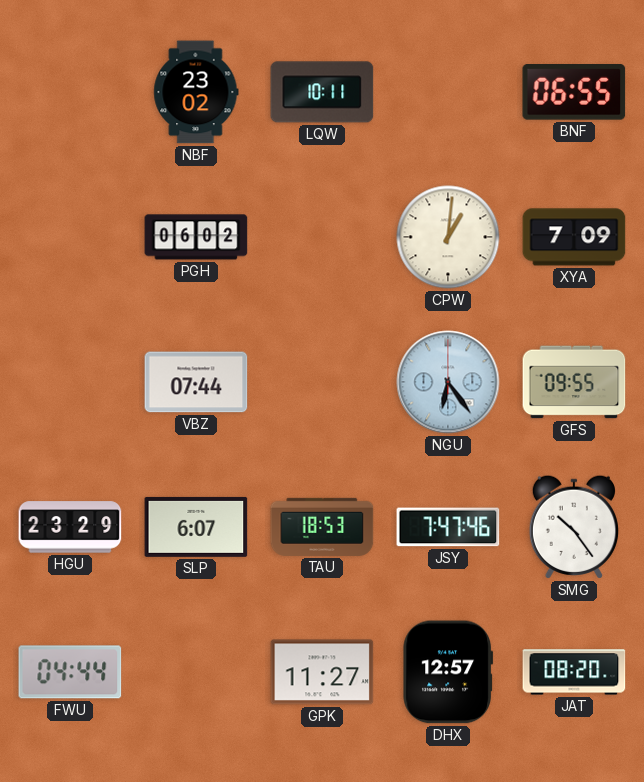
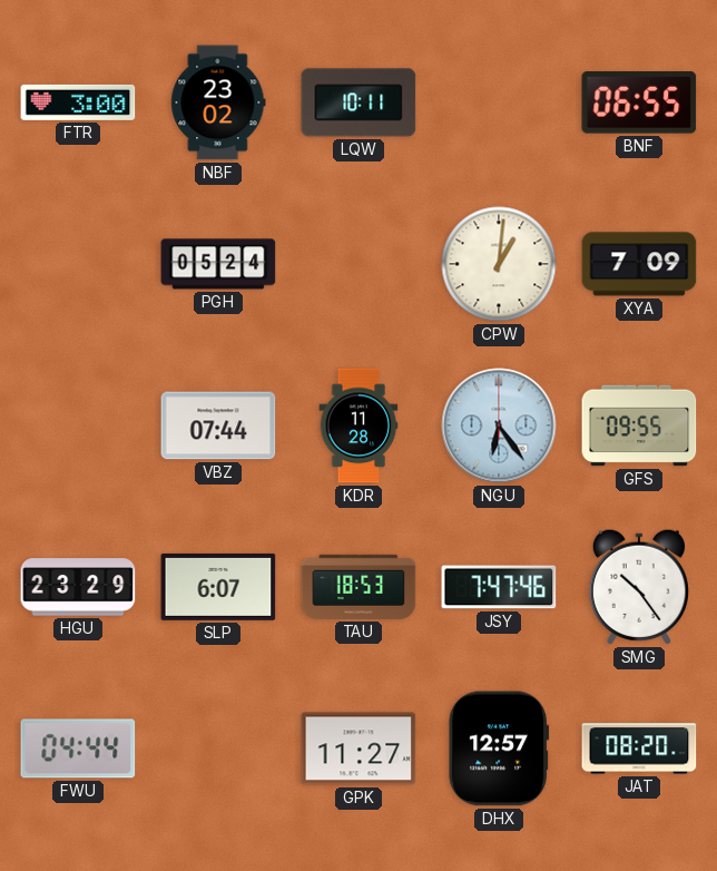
FTR: none -> 3:00 (78, 102)
PGH: 06:02 -> 05:24 (218, 264)
KDR: none -> 11:28 (358, 425)
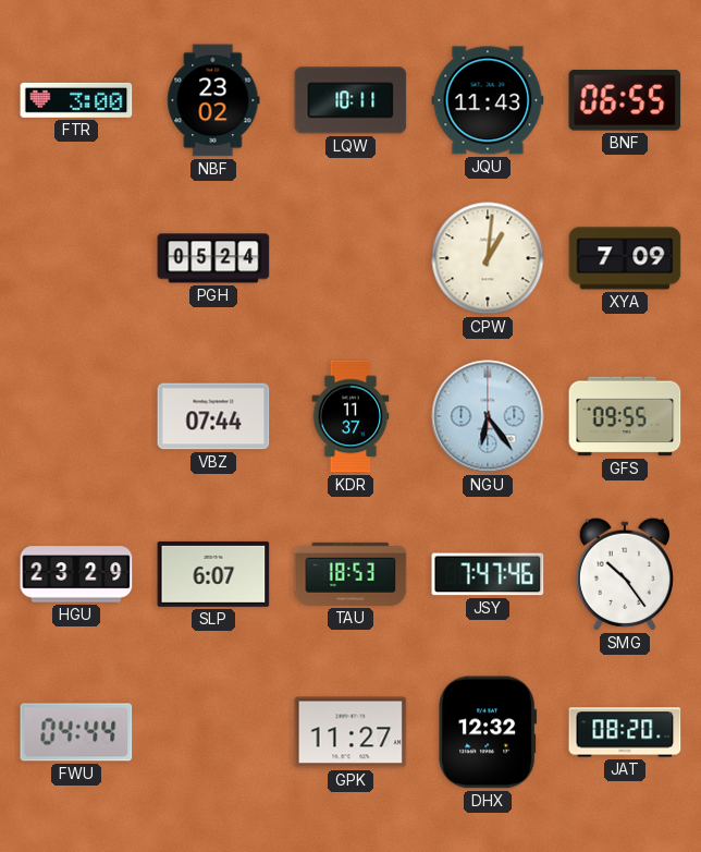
JQU: none -> 11:43 (488, 100)
KDR: 11:28 -> 11:37 (350, 416)
DHX: 12:57 -> 12:32 (488, 732)
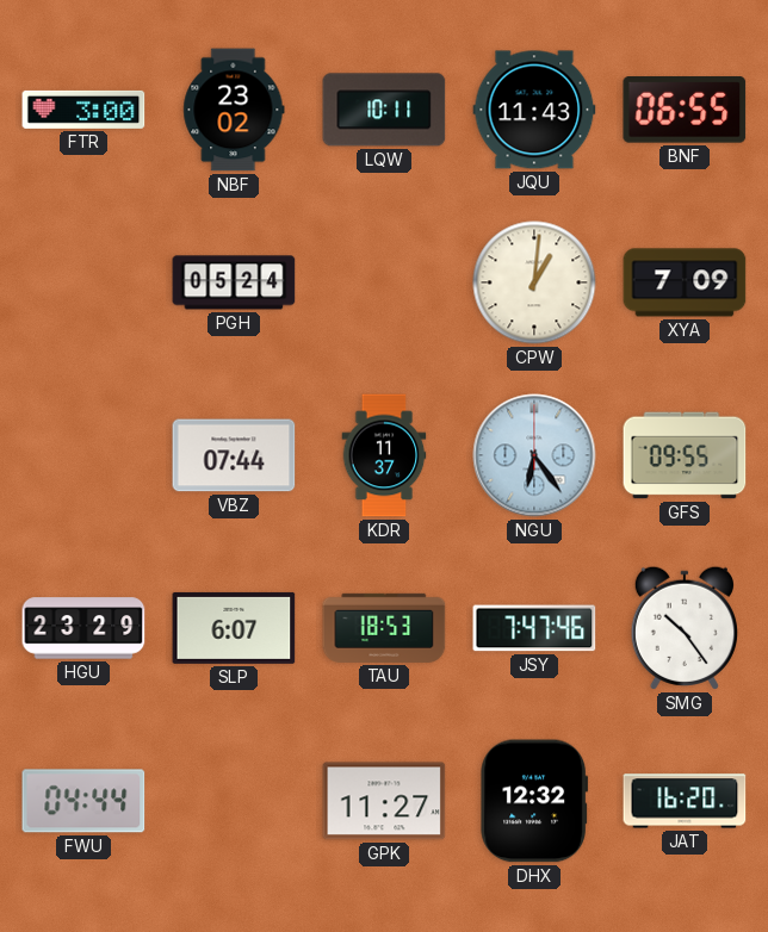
JAT: 08:20 -> 16:20 (685, 801)
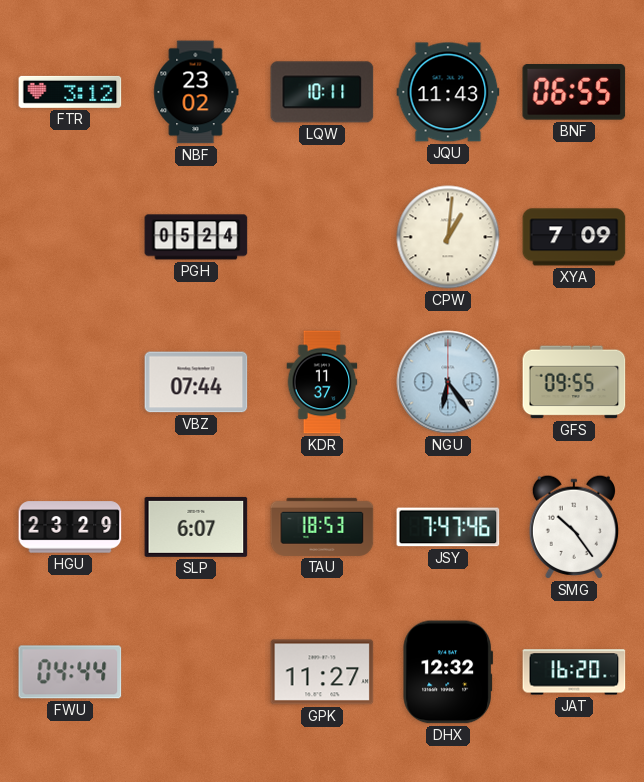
FTR: 3:00 -> 3:12 (70, 92)
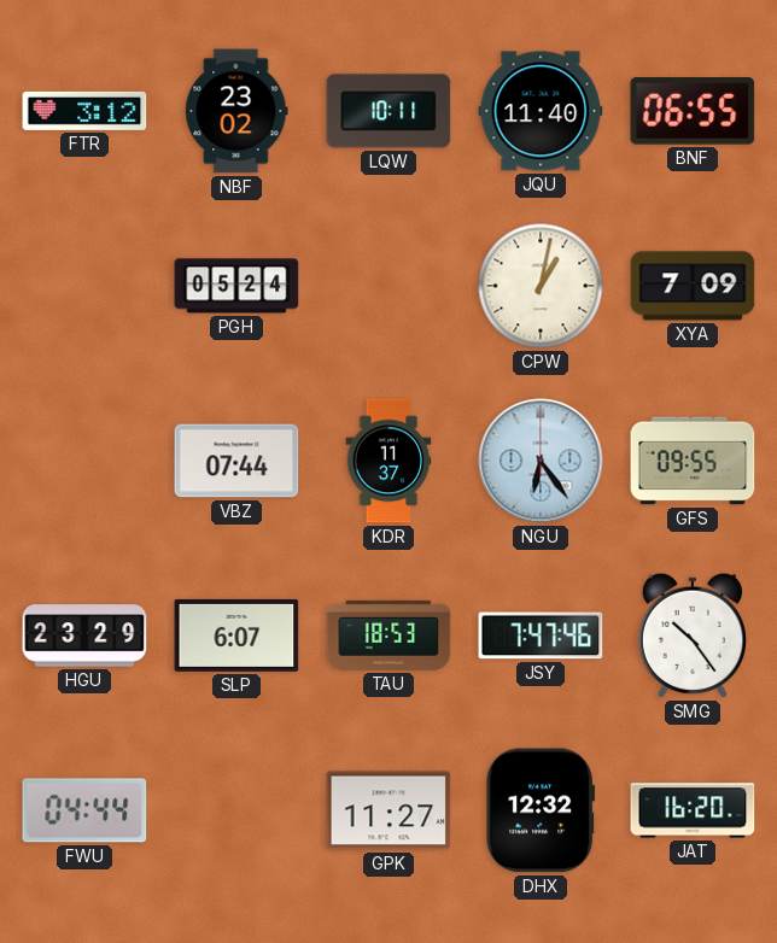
JQU: 11:43 -> 11:40 (541, 111)
CPW: 1:01 -> 1:02 (541, 286)
